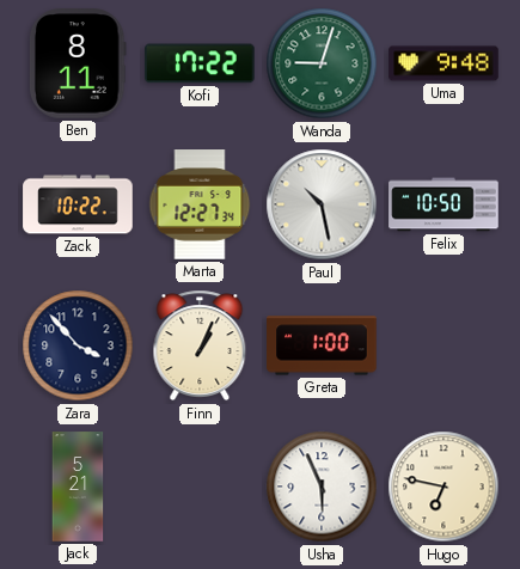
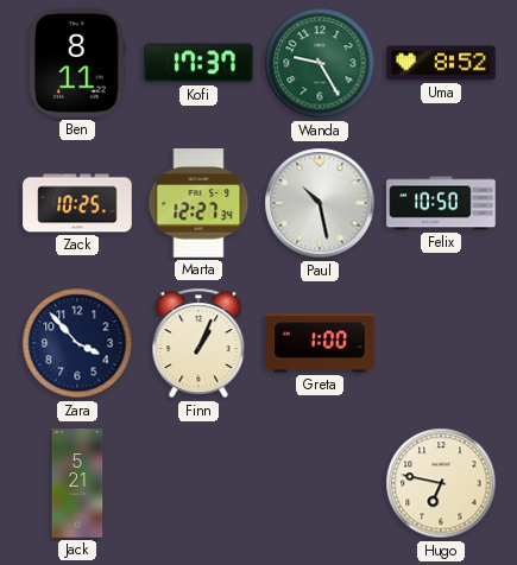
Kofi: 17:22 -> 17:37 (200, 63)
Wanda: 9:03 -> 9:25 (320, 63)
Uma: 9:48 -> 8:52 (441, 63)
Zack: 10:22 -> 10:25 (77, 203)
Usha: 5:56 -> none (322, 487)
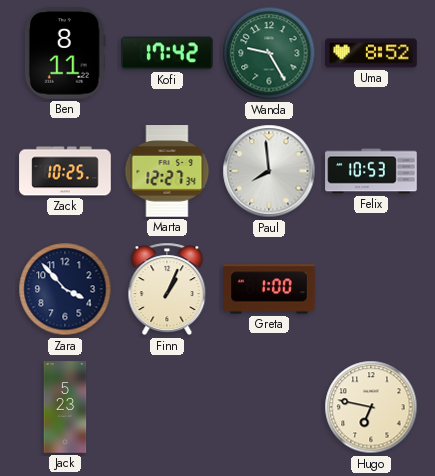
Kofi: 17:37 -> 17:42 (168, 53)
Paul: 10:28 -> 7:59 (269, 171)
Felix: 10:50 -> 10:53 (371, 171)
Jack: 5:21 -> 5:23 (65, 407)
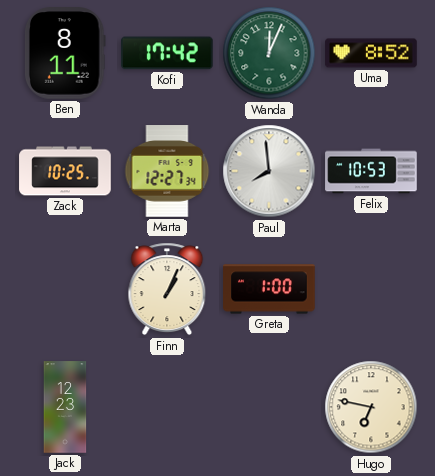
Wanda: 9:25 -> 12:04 (269, 53)
Zara: 3:53 -> none (65, 289)
Jack: 5:23 -> 12:23 (65, 407)
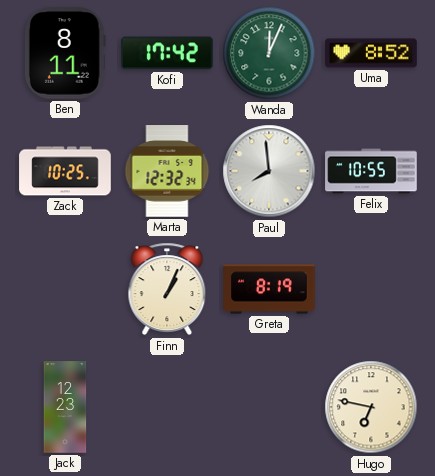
Marta: 12:27 -> 12:32 (167, 171)
Felix: 10:53 -> 10:55 (371, 171)
Greta: 1:00 -> 8:19 (269, 289)
